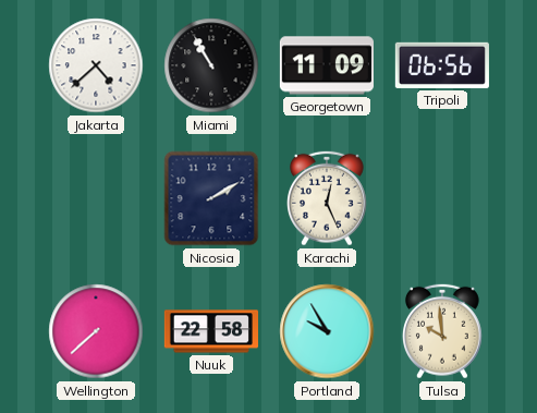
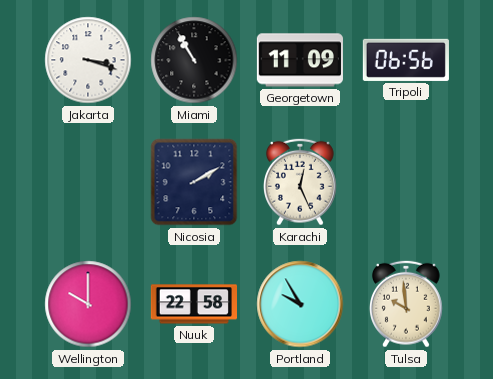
Jakarta: 4:38 -> 3:18 (88, 60)
Wellington: 7:38 -> 10:00 (88, 304)
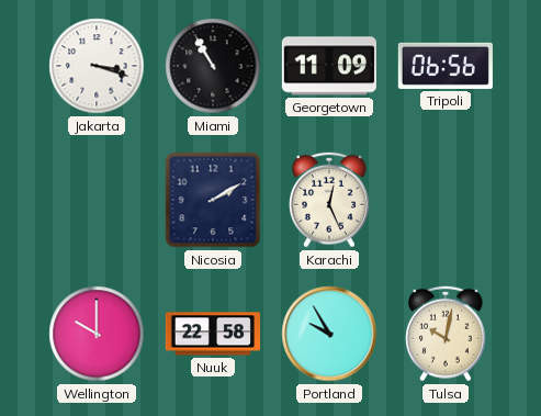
Tulsa: 9:59 -> 10:02 (447, 334)
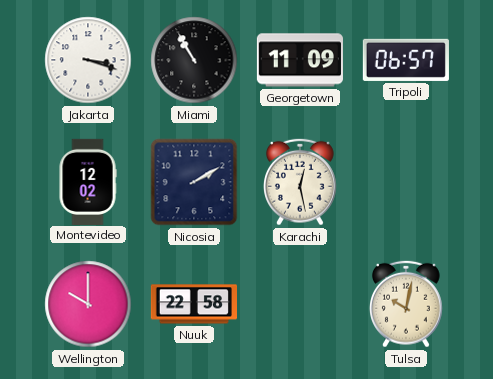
Tripoli: 06:56 -> 06:57 (406, 60)
Montevideo: none -> 12:02 (88, 181)
Karachi: 12:26 -> 12:28 (301, 182)
Portland: 9:55 -> none (329, 334)
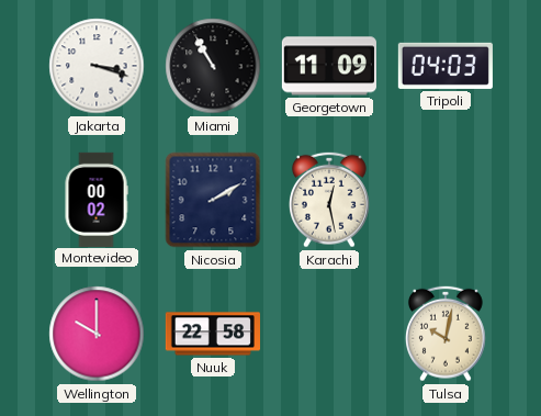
Tripoli: 06:57 -> 04:03 (446, 66)
Montevideo: 12:02 -> 00:02 (97, 199)
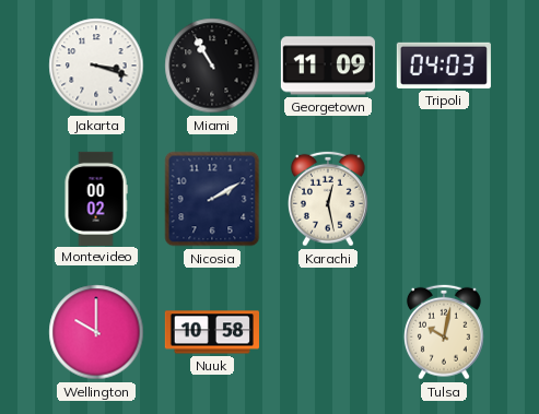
Nuuk: 22:58 -> 10:58 (211, 332)
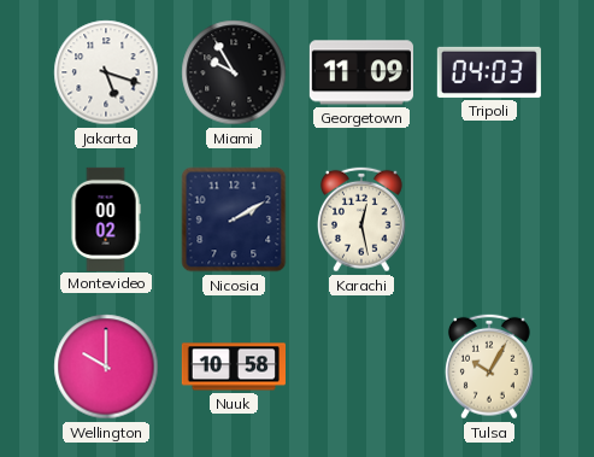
Jakarta: 3:18 -> 5:18 (106, 72)
Miami: 10:55 -> 9:55 (234, 72)
Tulsa: 10:02 -> 10:05 (490, 367)
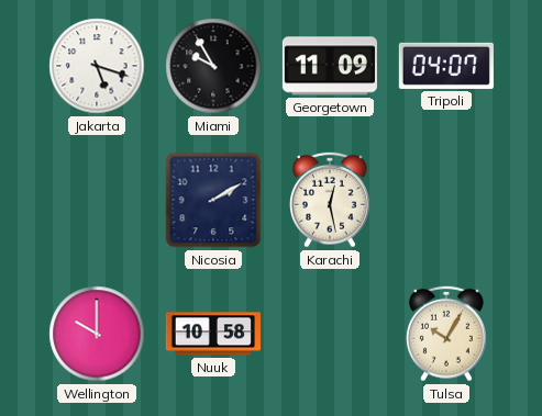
Tripoli: 04:03 -> 04:07 (446, 66)
Montevideo: 00:02 -> none (106, 218)
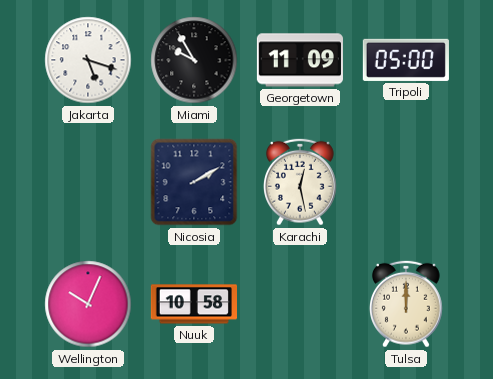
Tripoli: 04:07 -> 05:00 (406, 60)
Wellington: 10:00 -> 10:04 (88, 304)
Tulsa: 10:05 -> 12:00 (407, 304)
